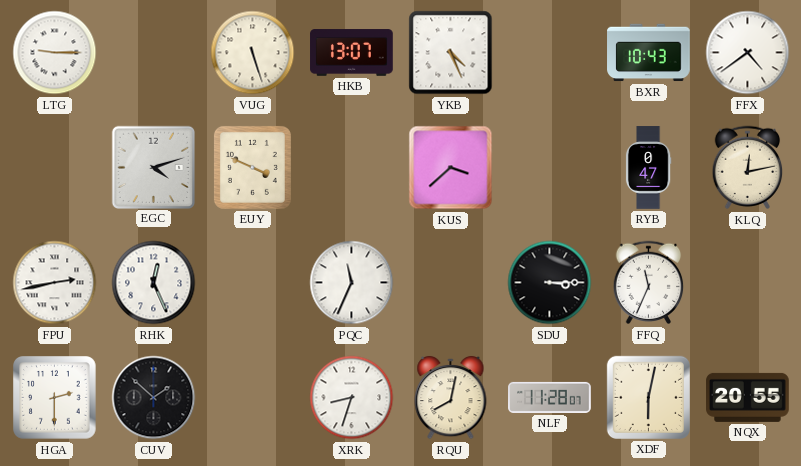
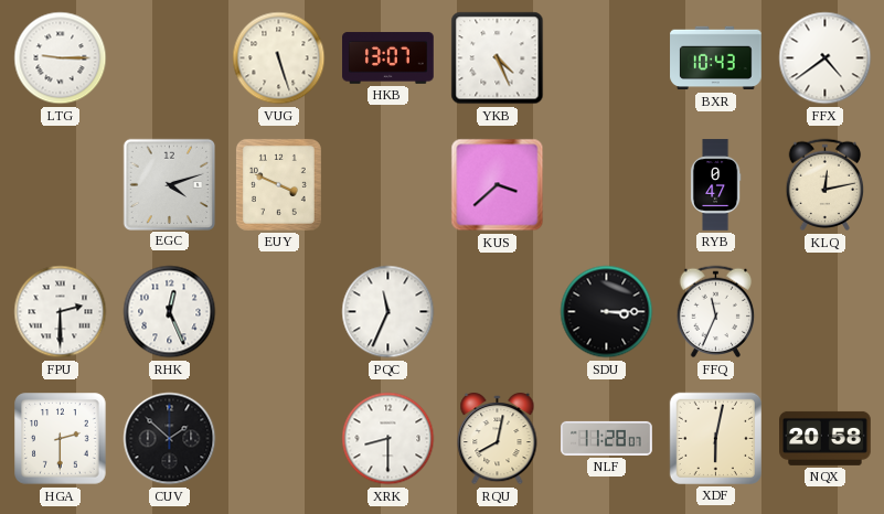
FPU: 2:43 -> 2:30 (61, 312)
XRK: 8:33 -> 8:30 (388, 439)
NQX: 20:55 -> 20:58 (826, 438)
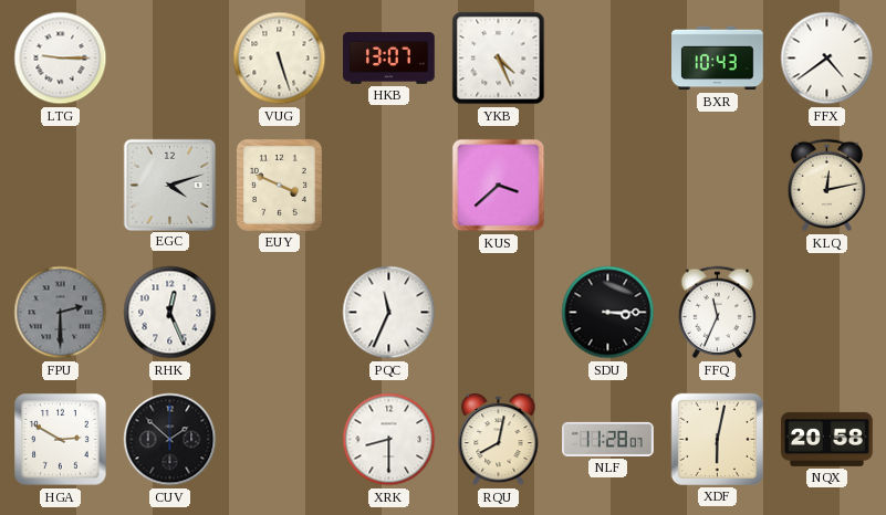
RYB: 0:47 -> none (715, 185)
FPU dial: white -> grey (61, 313)
HGA: 2:30 -> 2:50 (61, 440)
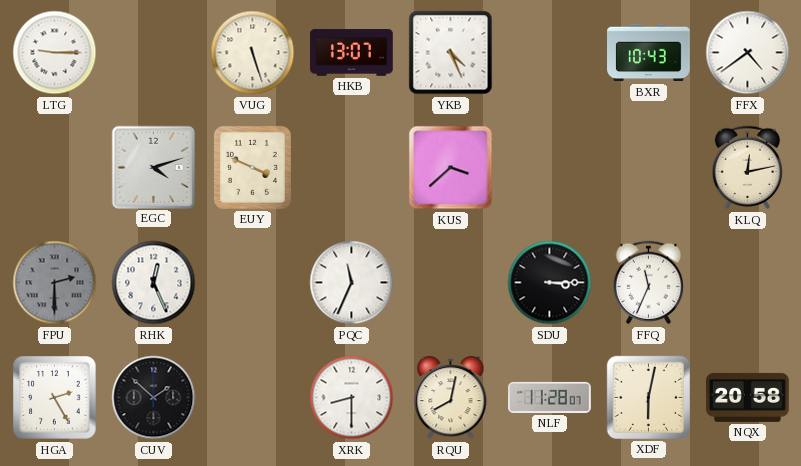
HGA: 2:50 -> 2:25 (55, 398)
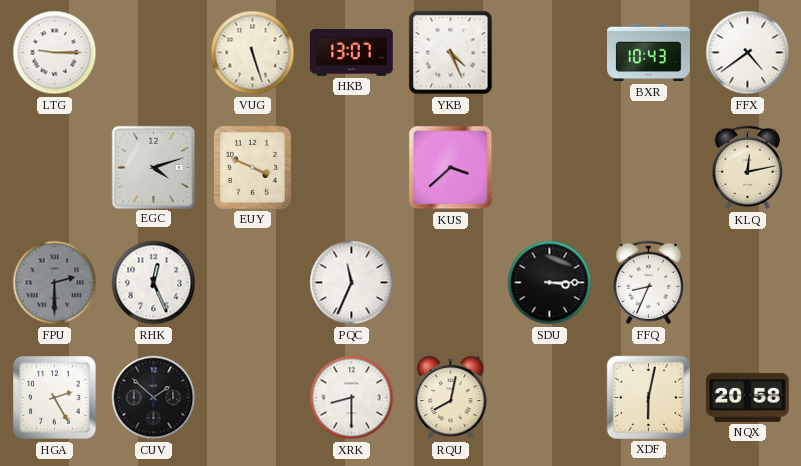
FFQ: 11:34 -> 8:34 (649, 283)
NLF: 11:28 -> none (550, 397)
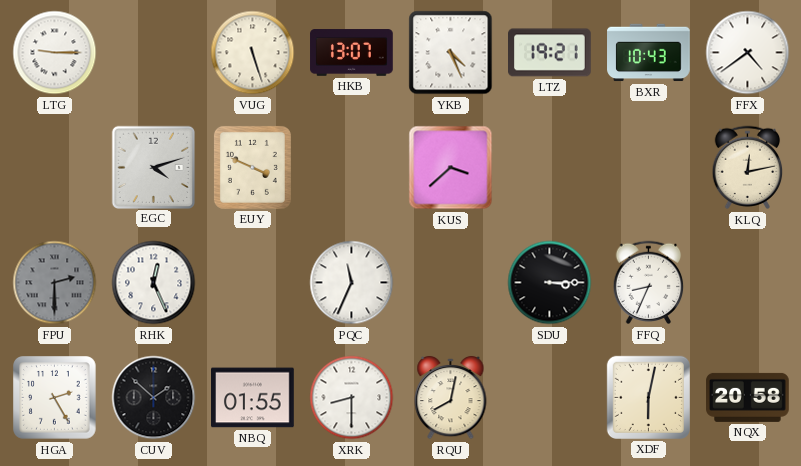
LTZ: none -> 19:21 (550, 53)
NBQ: none -> 01:55 (253, 398)
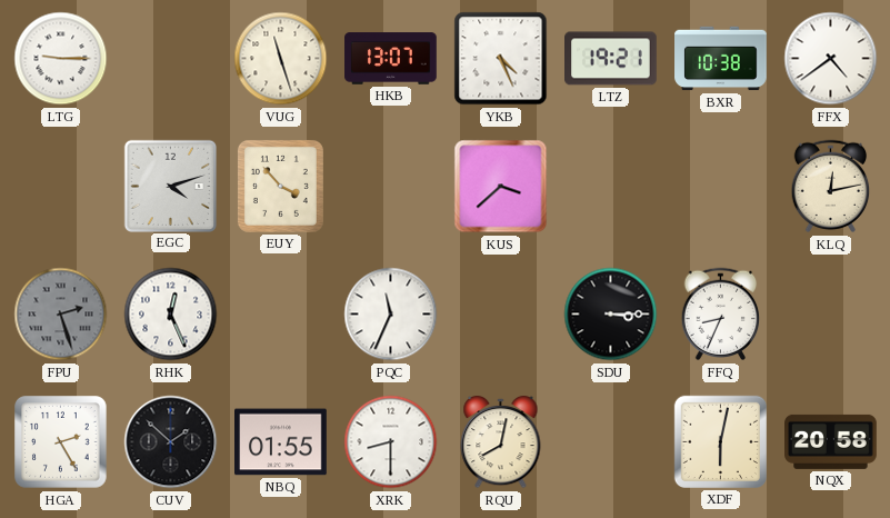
VUG: 5:27 -> 11:27 (281, 59)
BXR: 10:43 -> 10:38 (721, 59)
EUY: 3:49 -> 3:53 (280, 186)
FPU: 2:30 -> 2:27 (61, 315)
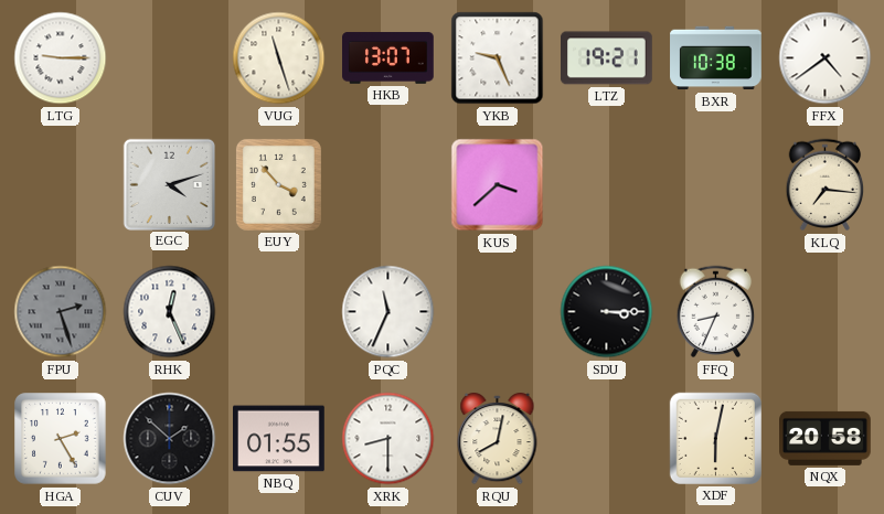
YKB: 4:26 -> 9:26 (498, 58)
KLQ: 12:13 -> 7:16 (826, 185)
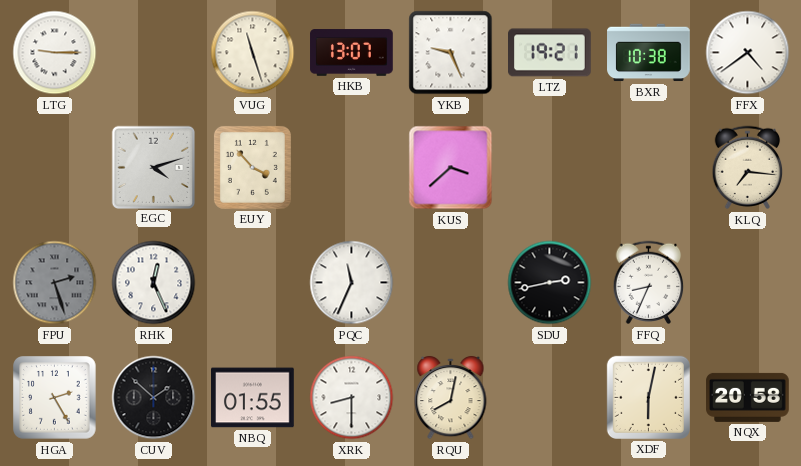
SDU: 3:15 -> 2:43 (550, 283)
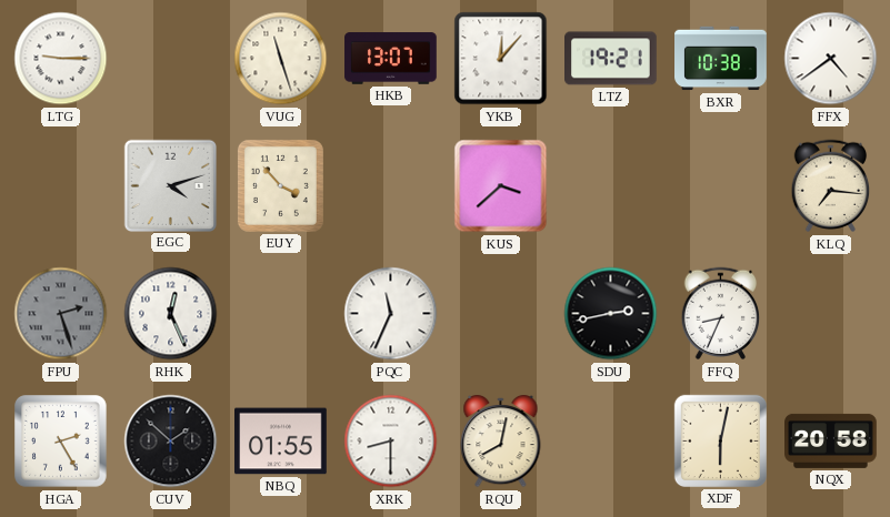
YKB: 9:26 -> 12:07 (501, 59)
